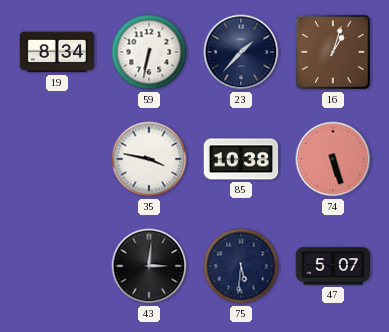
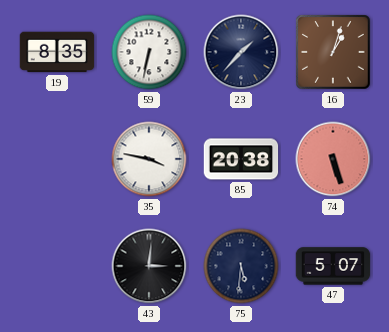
19: 8:34 -> 8:35 (57, 52)
85: 10:38 -> 20:38 (241, 159)
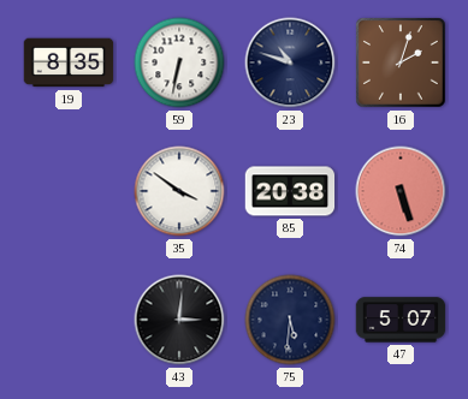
23: 1:37 -> 10:48 (290, 62)
16: 1:03 -> 2:03 (401, 62)
35: 3:47 -> 3:51 (179, 191)
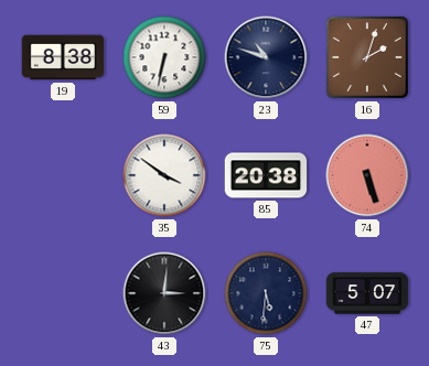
19: 8:35 -> 8:38 (63, 57)
